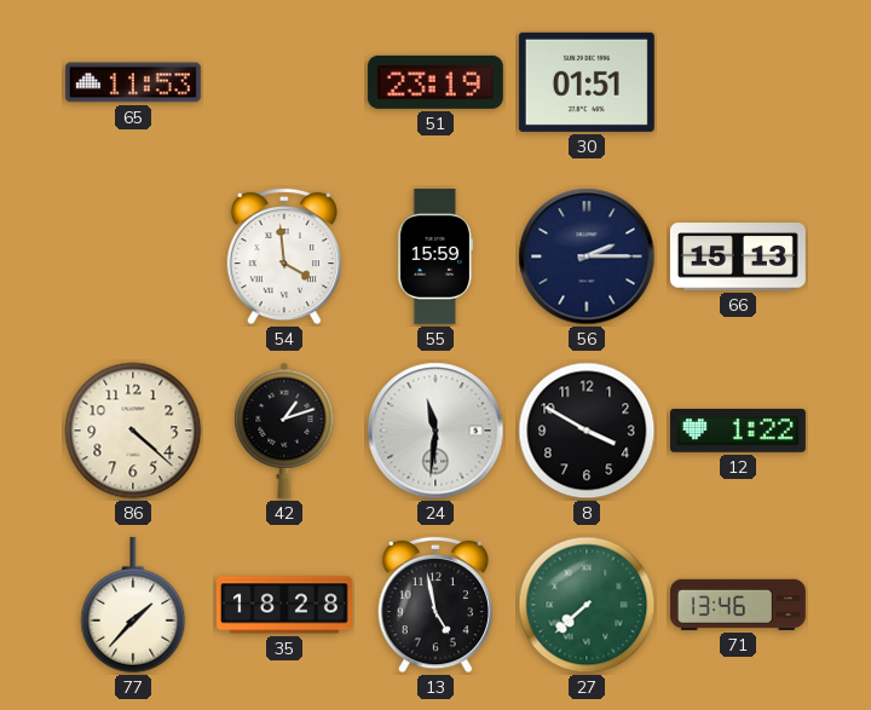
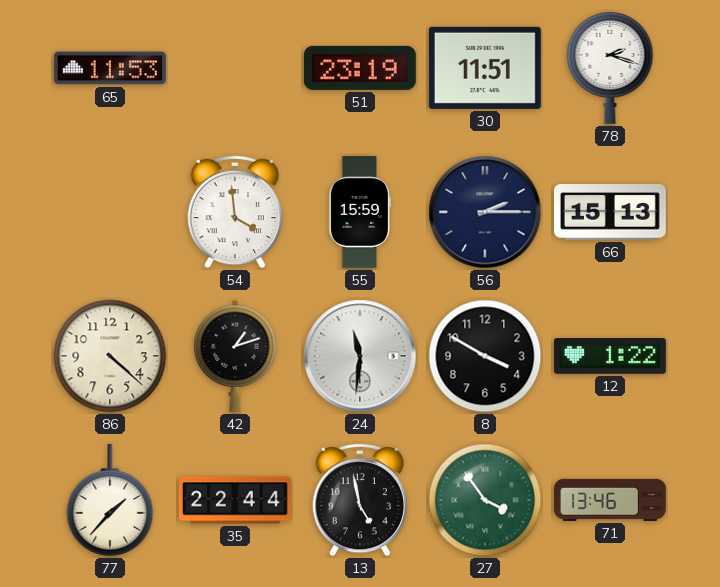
30: 01:51 -> 11:51 (485, 68)
78: none -> 2:18 (610, 67)
35: 18:28 -> 22:44 (235, 500)
27: 7:38 -> 3:54 (485, 500)
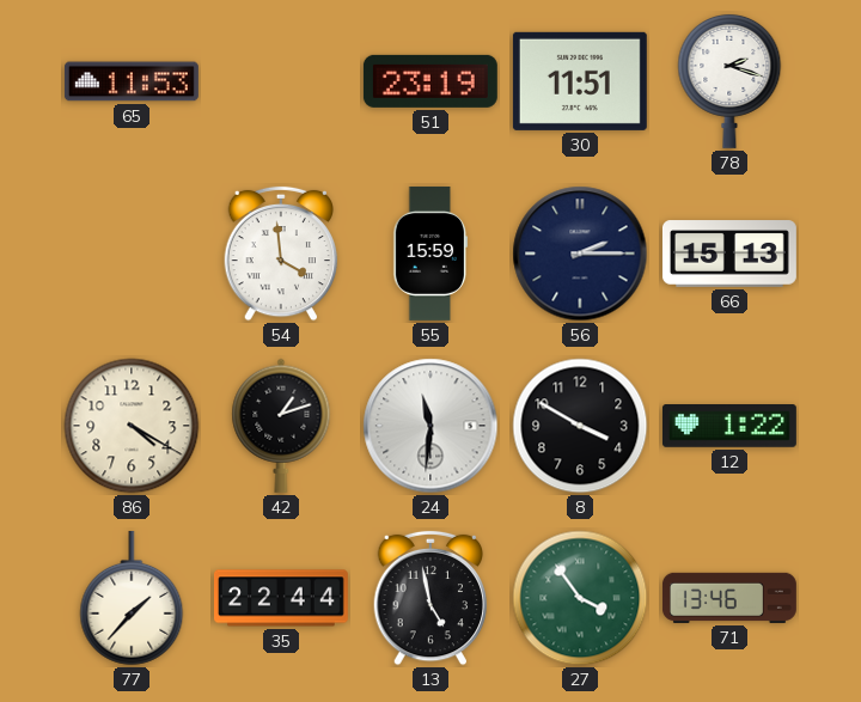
86: 4:22 -> 4:20 (132, 426)
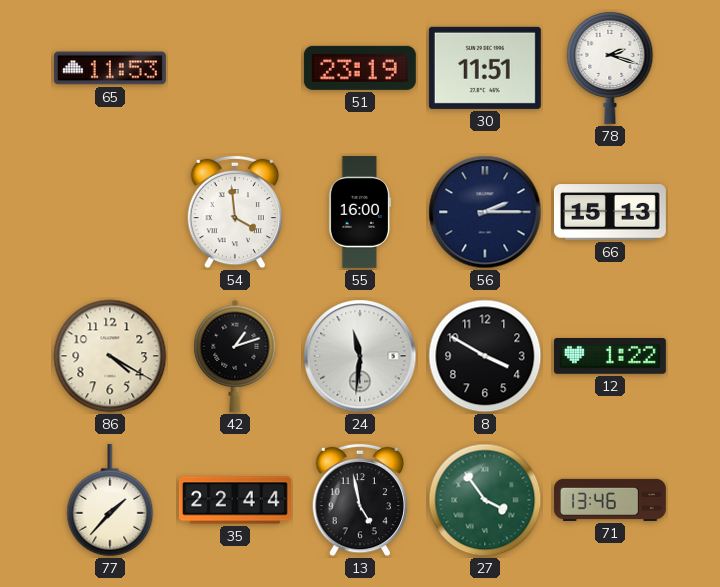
55: 15:59 -> 16:00 (360, 212)
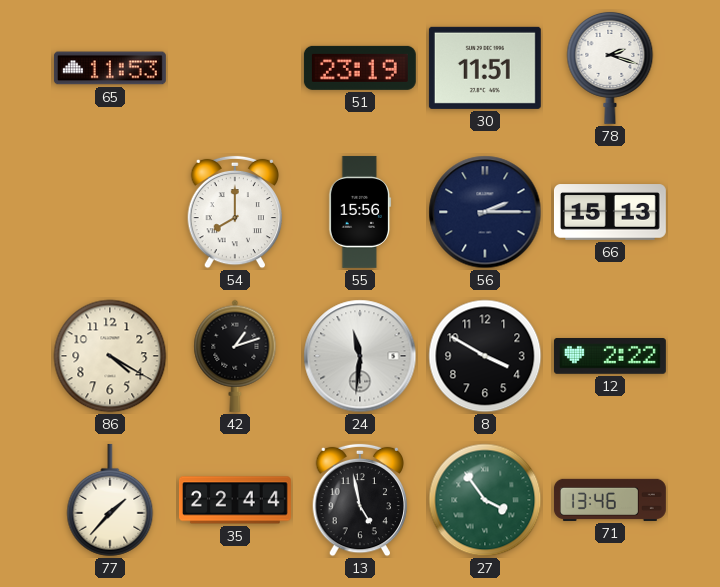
54: 3:59 -> 8:00 (235, 212)
55: 16:00 -> 15:56 (360, 212)
12: 1:22 -> 2:22 (610, 356)
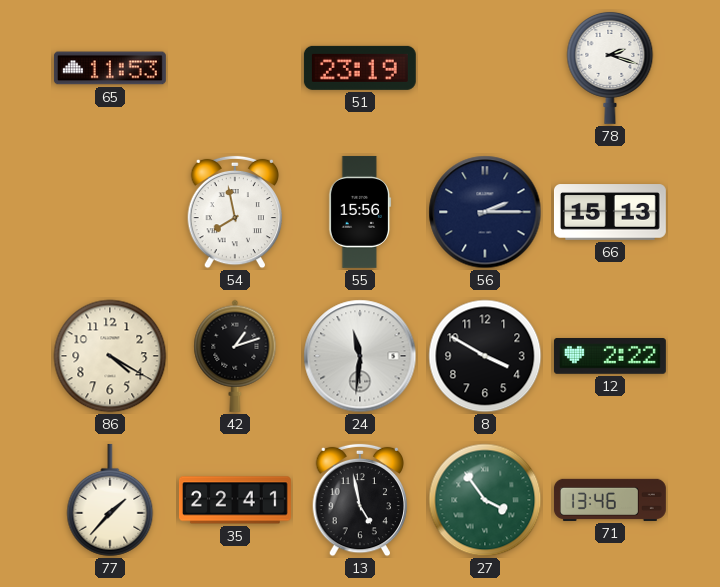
30: 11:51 -> none (485, 68)
54: 8:00 -> 7:58 (235, 212)
35: 22:44 -> 22:41 (235, 500)
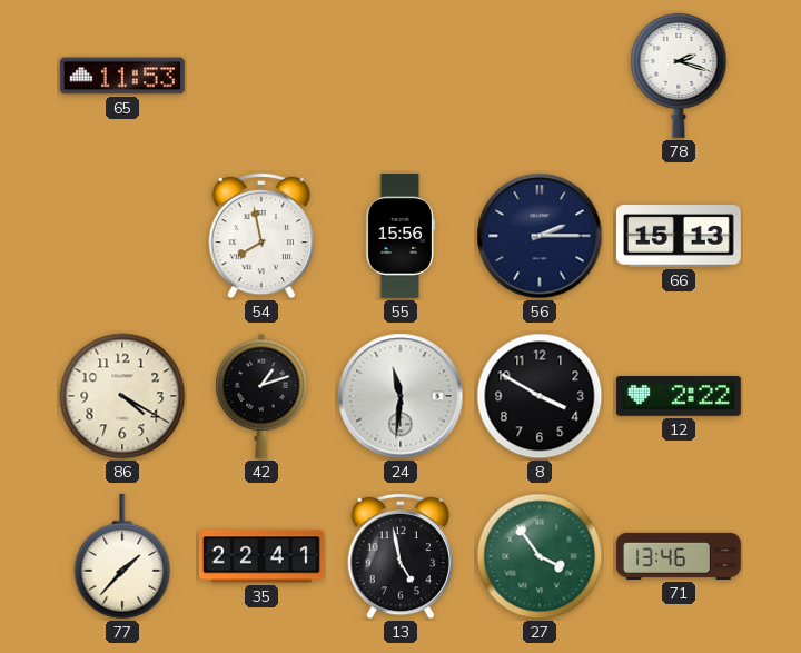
51: 23:19 -> none (360, 68)
